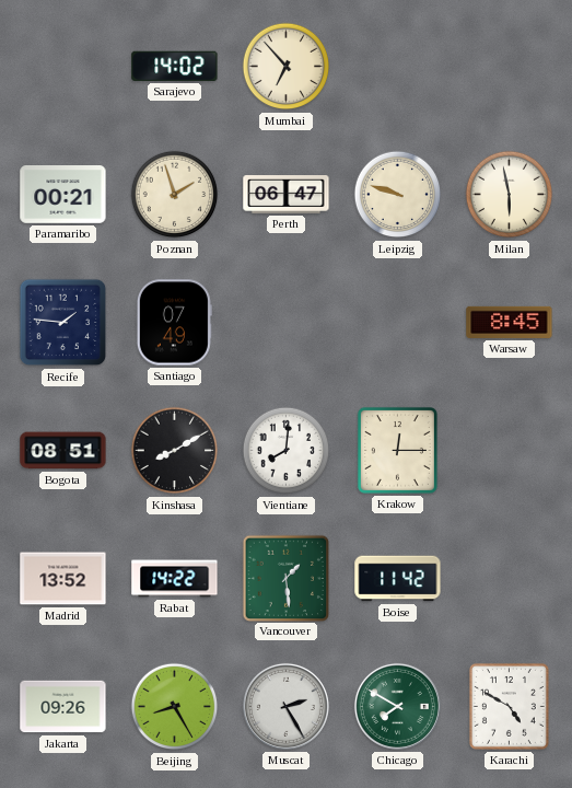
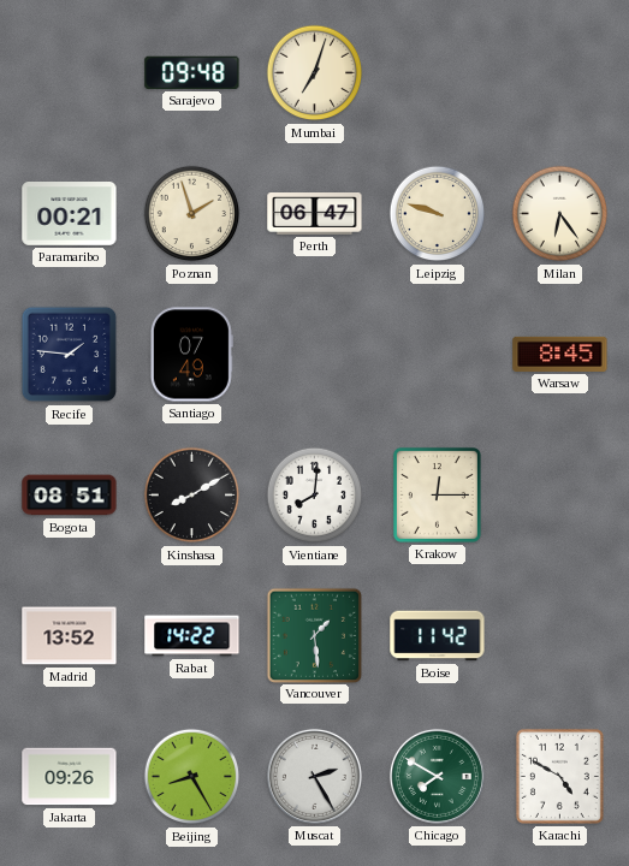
Sarajevo: 14:02 -> 09:48 (192, 72)
Mumbai: 6:53 -> 7:03 (315, 73)
Milan: 5:58 -> 6:24 (560, 214)
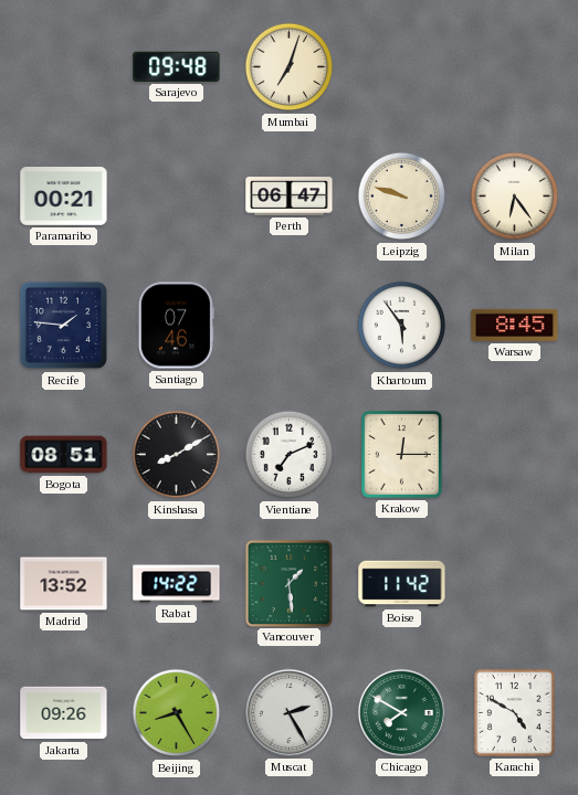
Poznan: 1:57 -> none (192, 214)
Santiago: 07:49 -> 07:46 (176, 326)
Khartoum: none -> 5:54 (402, 326)
Vientiane: 8:01 -> 7:11 (290, 455)
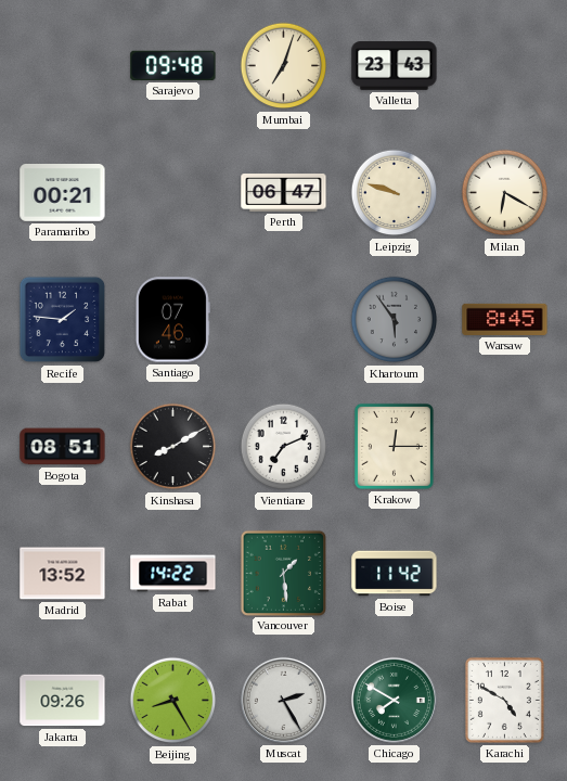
Valletta: none -> 23:43 (395, 66)
Milan: 6:24 -> 6:20 (505, 193)
Khartoum dial: white -> grey (395, 320)
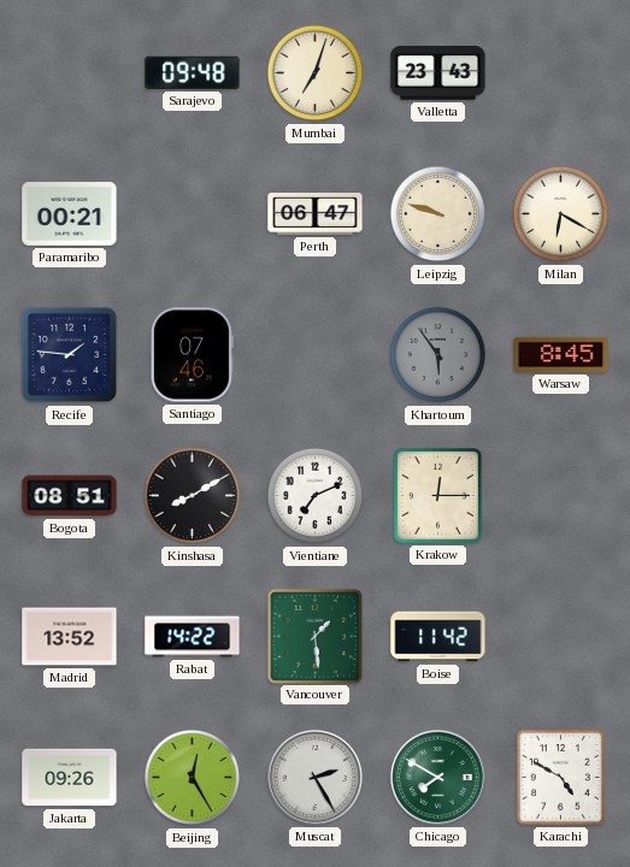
Beijing: 8:25 -> 12:25 (193, 778)
